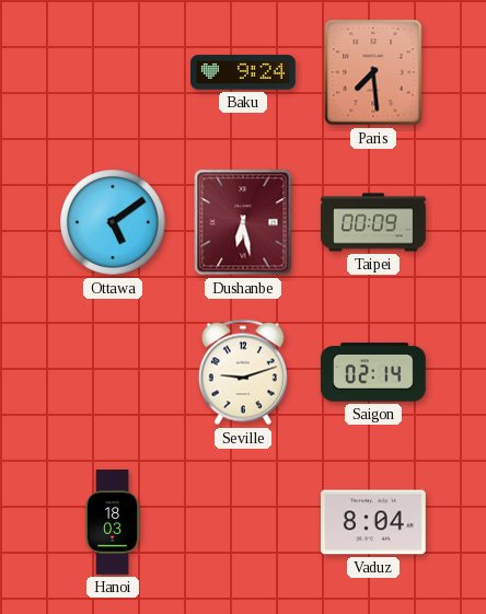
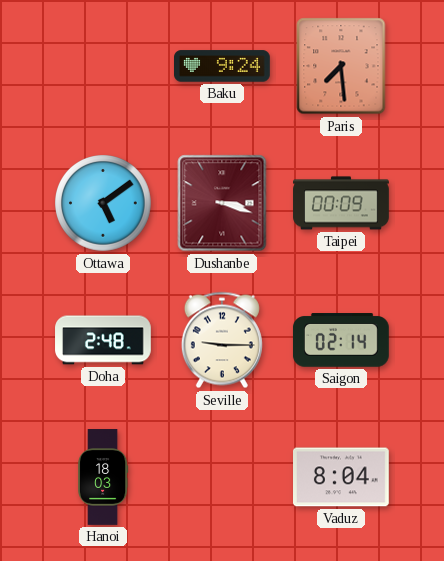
Dushanbe: 6:28 -> 3:18 (222, 203)
Doha: none -> 2:48 (103, 340)
Seville: 9:12 -> 9:15 (222, 340)
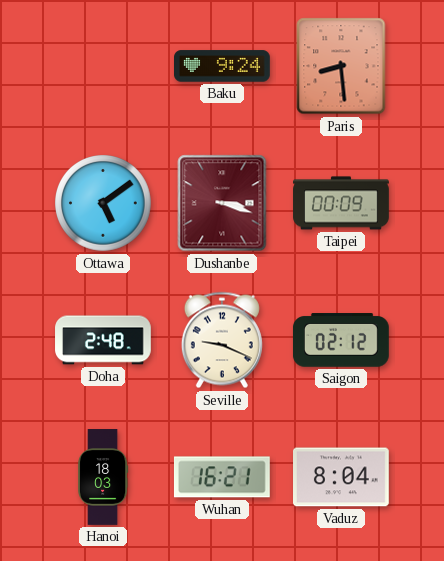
Paris: 7:29 -> 8:29 (341, 66)
Seville: 9:15 -> 9:19 (222, 340)
Saigon: 02:14 -> 02:12 (341, 340)
Wuhan: none -> 16:21 (222, 477)
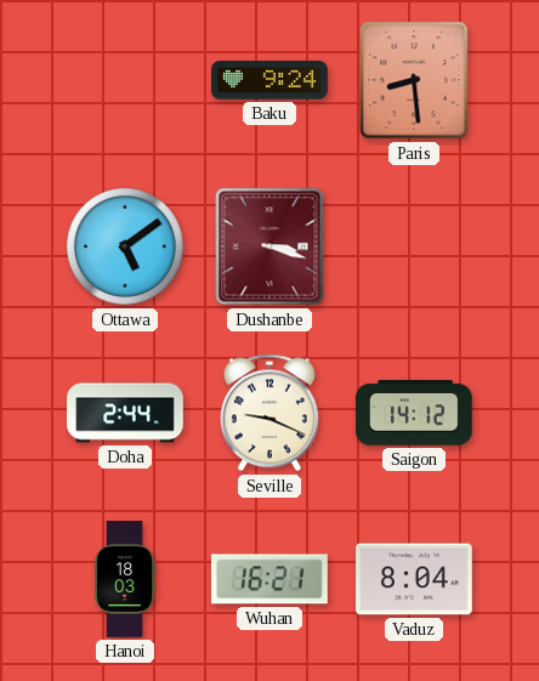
Taipei: 00:09 -> none (341, 203)
Doha: 2:48 -> 2:44 (125, 413)
Saigon: 02:12 -> 14:12 (414, 413)
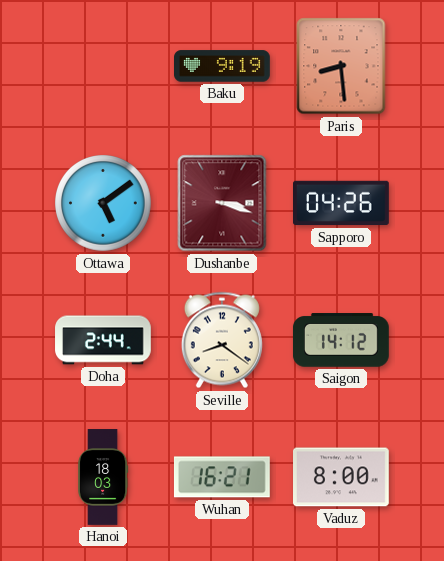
Baku: 9:24 -> 9:19 (223, 66)
Sapporo: none -> 04:26 (342, 203)
Seville: 9:19 -> 8:21 (222, 340)
Vaduz: 8:04 -> 8:00 (342, 477)
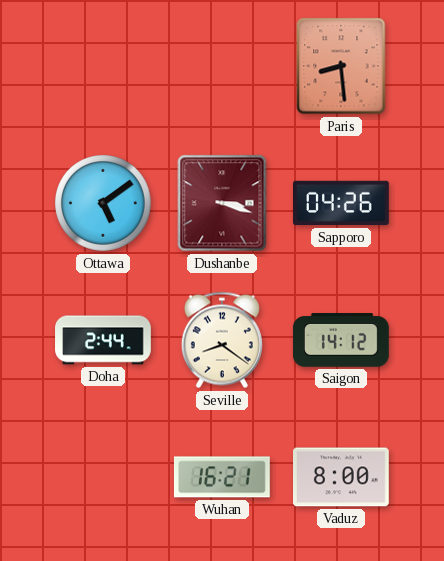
Baku: 9:19 -> none (223, 66)
Hanoi: 18:03 -> none (103, 477)
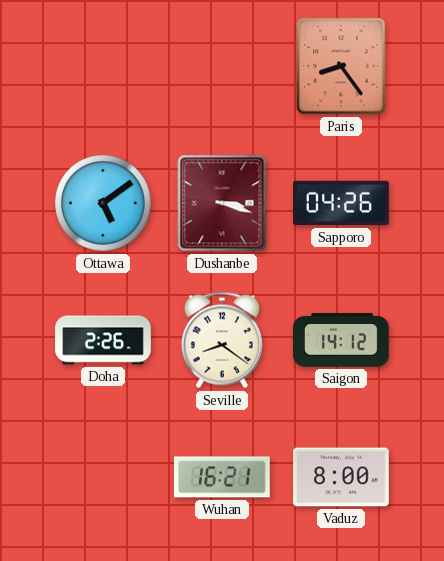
Paris: 8:29 -> 8:24 (341, 66)
Doha: 2:44 -> 2:26 (103, 340)
